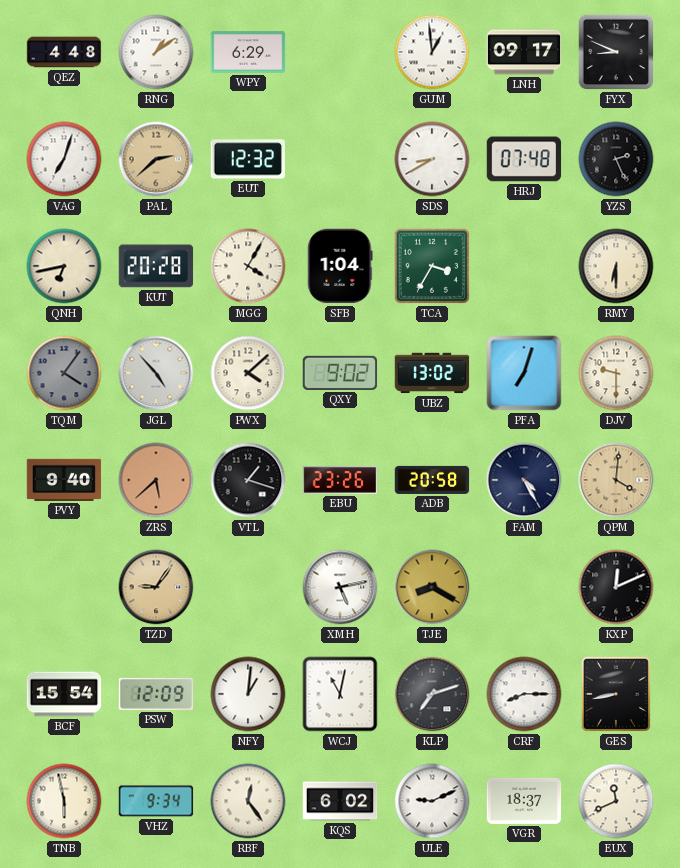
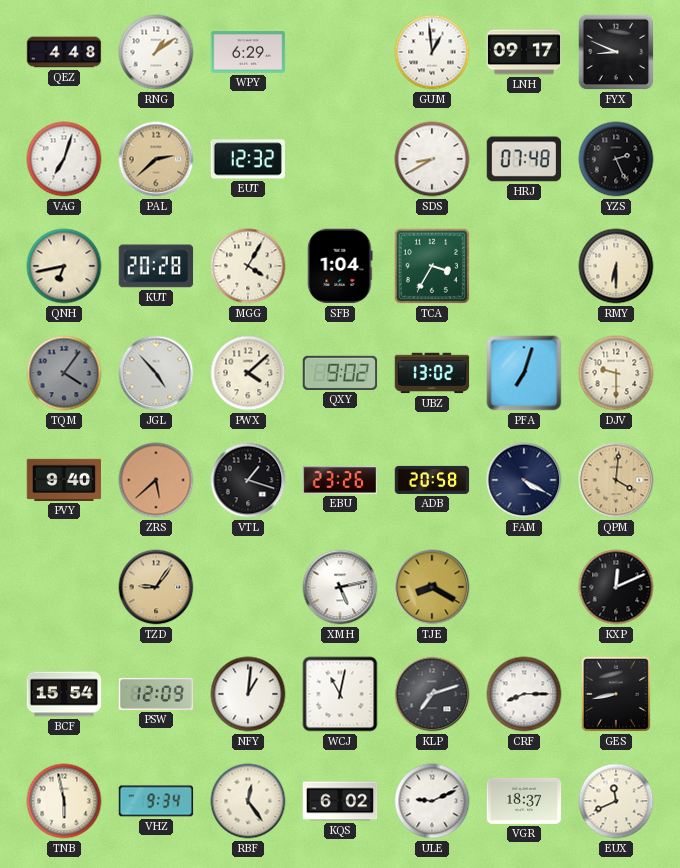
FAM: 4:25 -> 4:20 (524, 480)
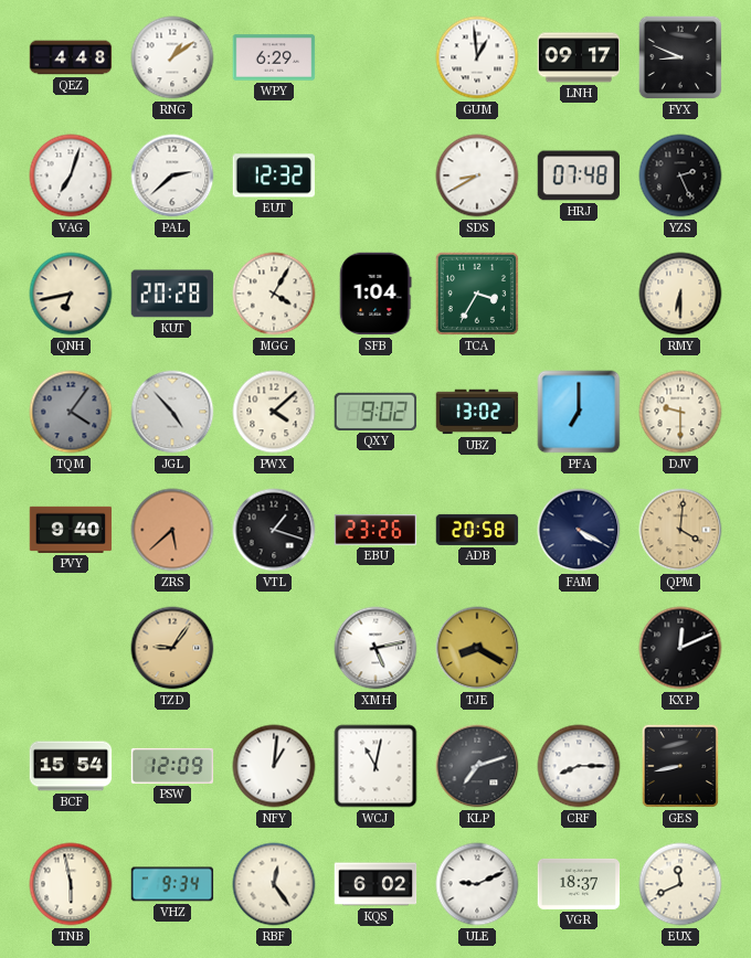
PAL dial: champagne -> white (172, 175)
PFA: 7:03 -> 7:00 (579, 412)
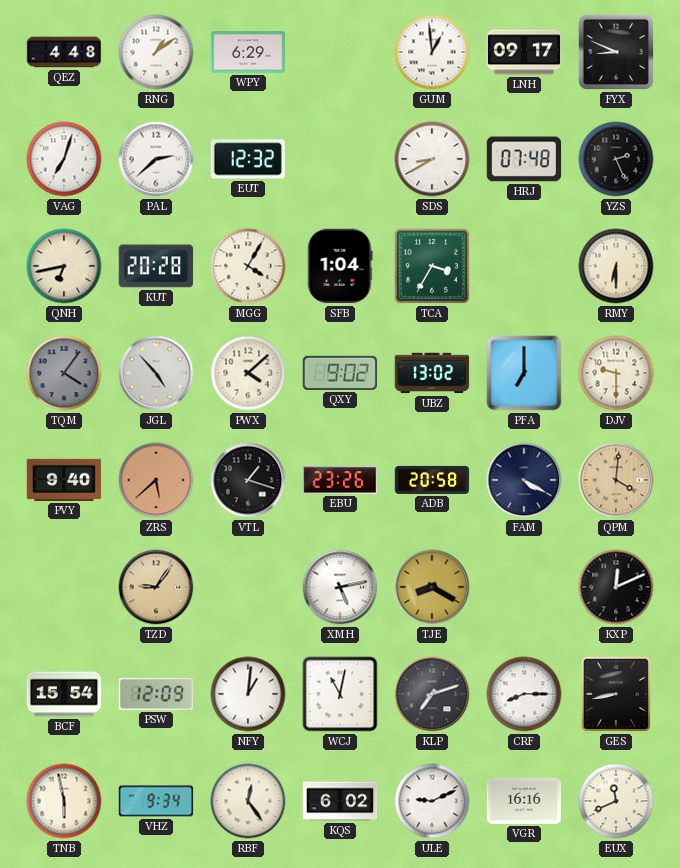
VGR: 18:37 -> 16:16 (524, 801)
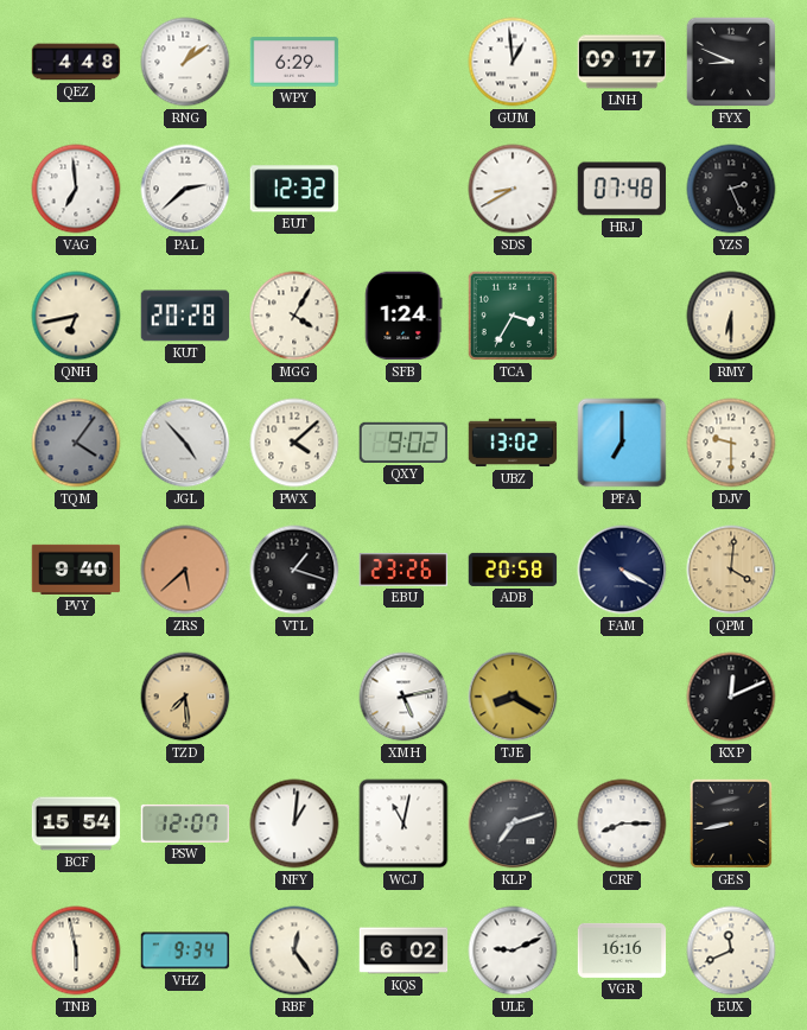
VAG: 7:03 -> 6:59 (76, 189)
SFB: 1:04 -> 1:24 (403, 316)
TZD: 9:06 -> 7:29 (185, 697)
PSW: 12:09 -> 12:07 (185, 824)
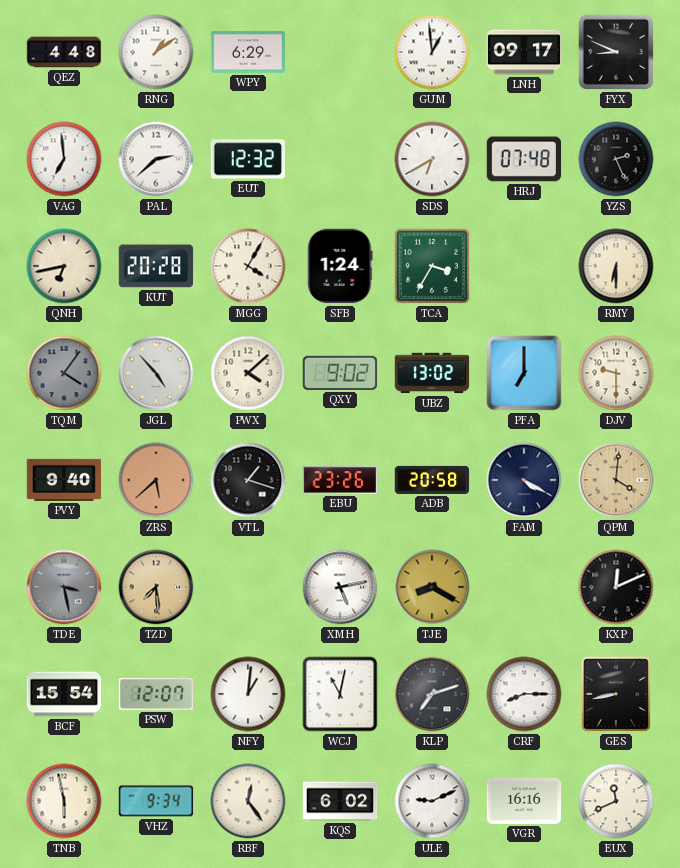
SDS: 8:40 -> 6:40 (432, 159)
TDE: none -> 3:28 (64, 587)
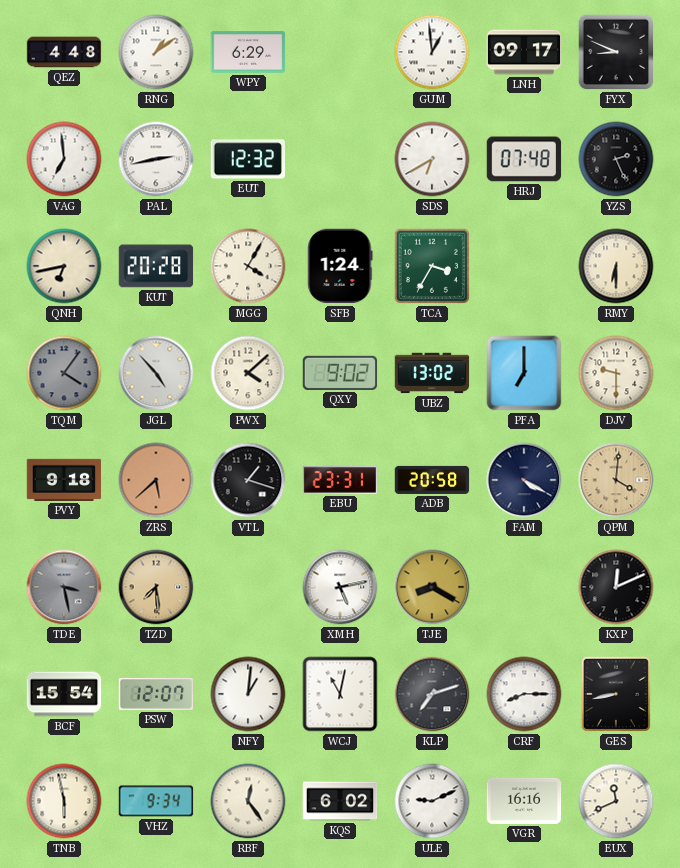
PAL: 2:38 -> 2:43 (156, 159)
PVY: 9:40 -> 9:18 (64, 480)
EBU: 23:26 -> 23:31 (340, 480)
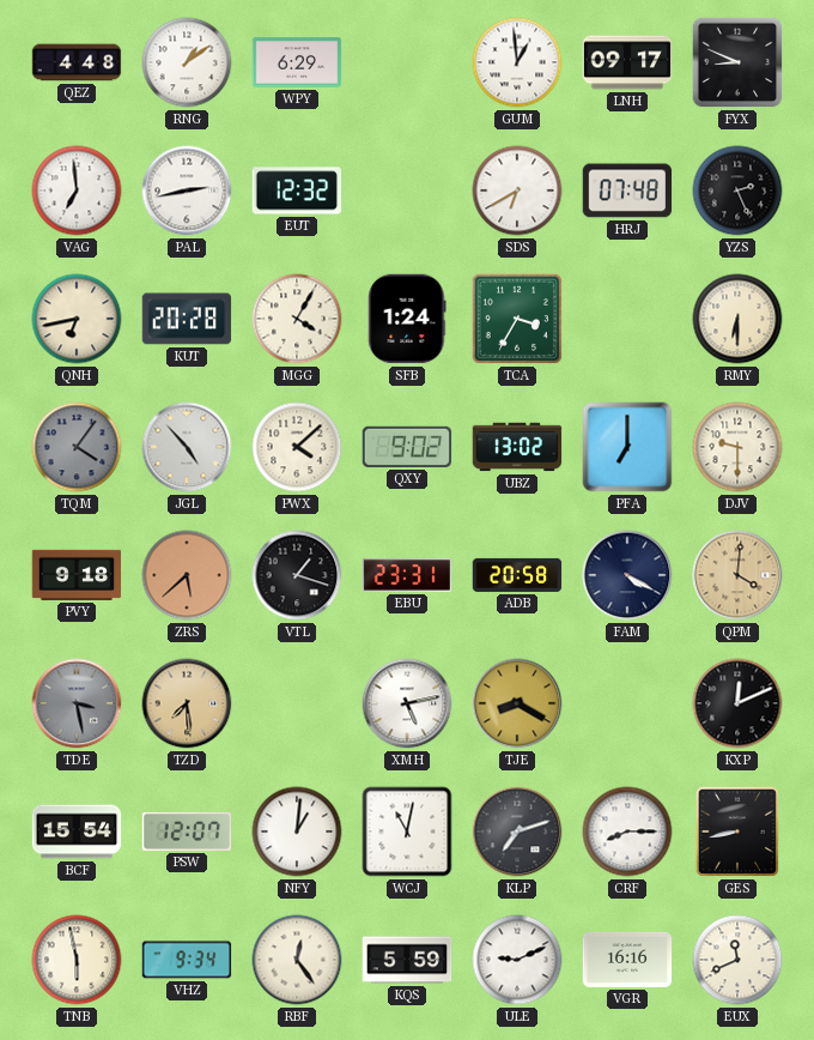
KQS: 6:02 -> 5:59 (407, 960)
